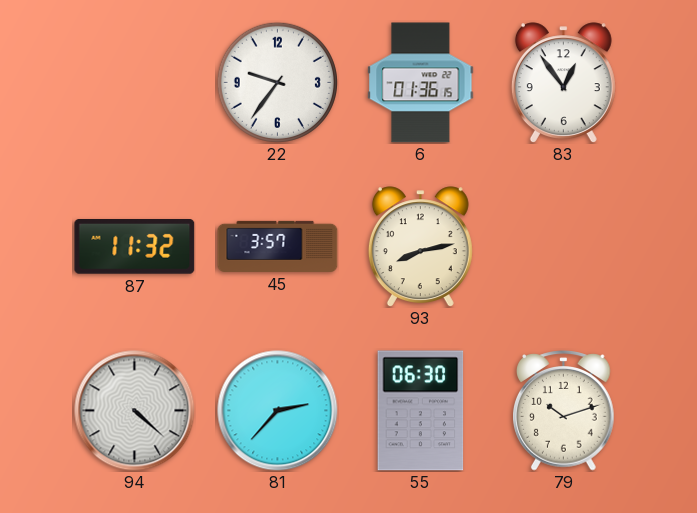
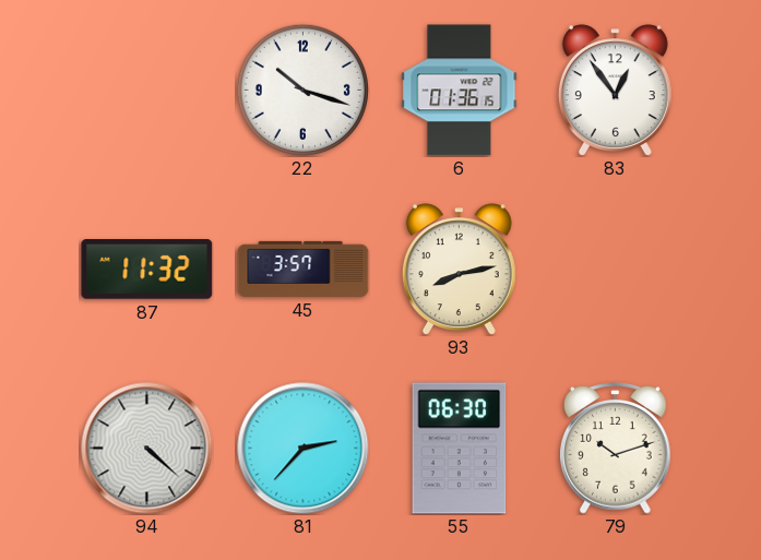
22: 9:36 -> 10:18 (302, 90)
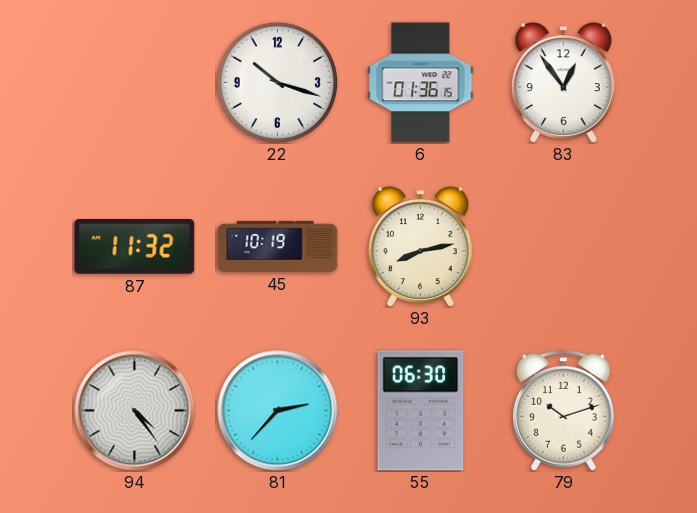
45: 3:57 -> 10:19 (278, 246)
94: 4:22 -> 4:24 (135, 411)
